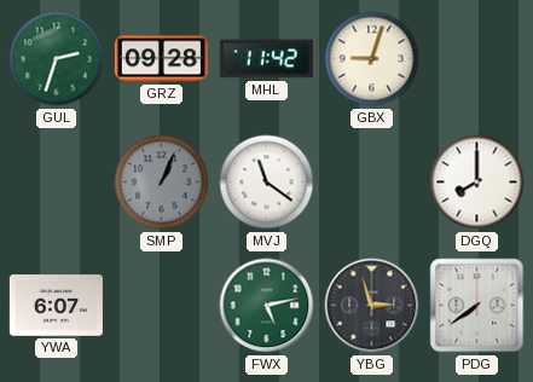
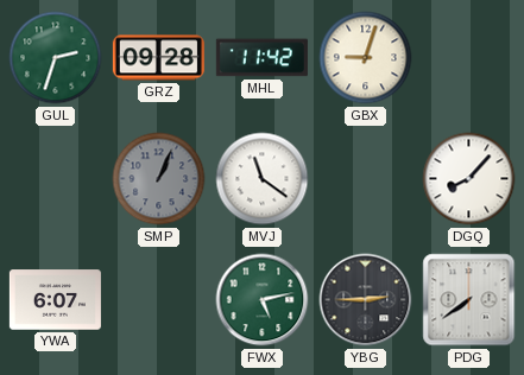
DGQ: 8:00 -> 8:07 (469, 179)
YBG: 2:57 -> 2:45 (366, 300)
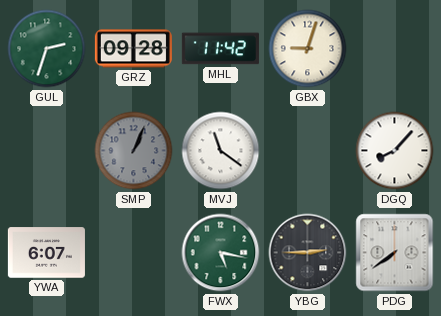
FWX: 5:13 -> 5:17 (221, 253)
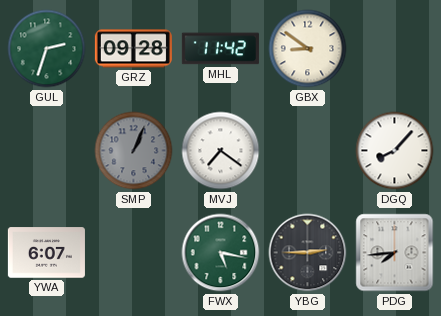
GBX: 9:03 -> 8:51 (308, 49)
MVJ: 11:21 -> 7:21 (221, 151)
PDG: 7:39 -> 7:44 (395, 253)
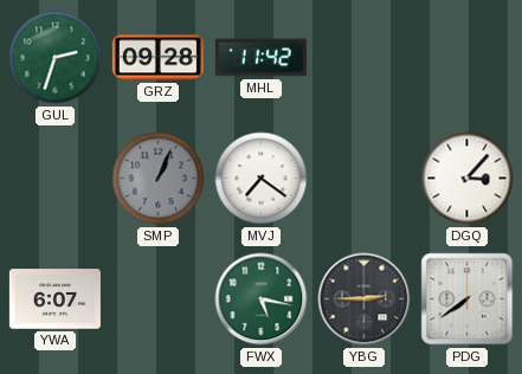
GBX: 8:51 -> none (308, 49)
DGQ: 8:07 -> 3:07 (468, 179)
PDG: 7:44 -> 7:39 (468, 299)
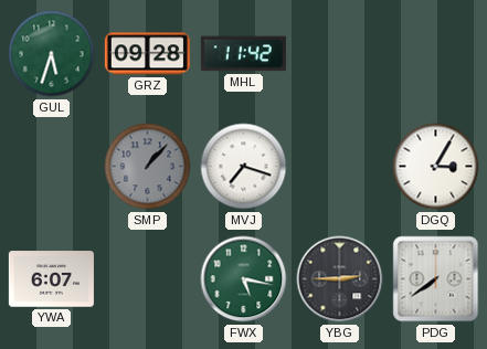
GUL: 2:33 -> 5:33 (52, 54)
SMP: 1:04 -> 1:07 (148, 167)
MVJ: 7:21 -> 7:18 (244, 167)
DGQ: 3:07 -> 3:05 (436, 167)
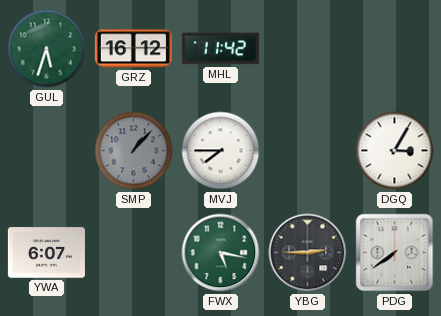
GRZ: 09:28 -> 16:12 (133, 49)
MVJ: 7:18 -> 7:45 (221, 151)
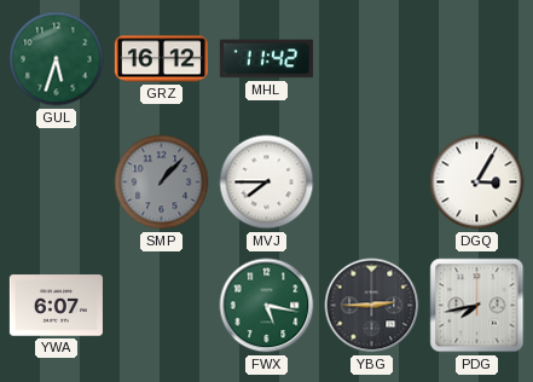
PDG: 7:39 -> 7:43 (477, 306)
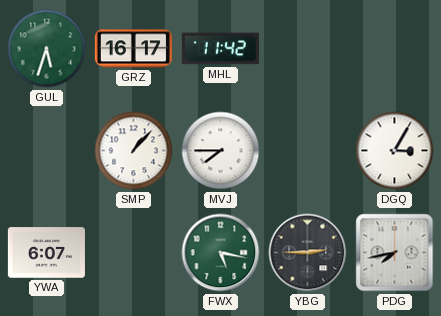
GRZ: 16:12 -> 16:17 (133, 49)
SMP dial: grey -> white (134, 151)
